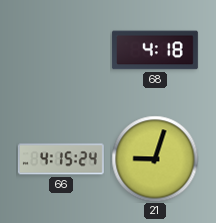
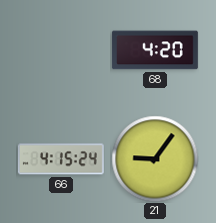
68: 4:18 -> 4:20 (155, 50)
21: 9:03 -> 9:06 (155, 159)
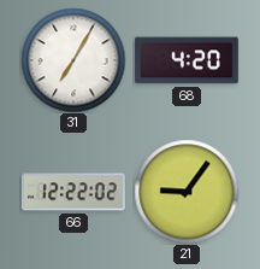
31: none -> 7:05 (73, 60)
66: 4:15 -> 12:22 (73, 192)
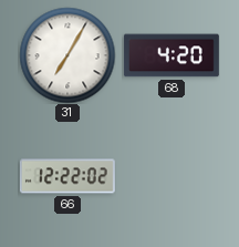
21: 9:06 -> none (187, 192)
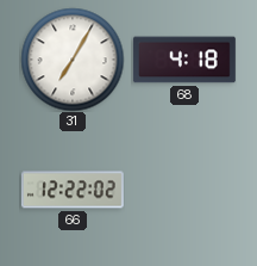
68: 4:20 -> 4:18 (184, 60)
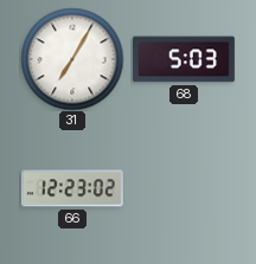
68: 4:18 -> 5:03 (184, 59)
66: 12:22 -> 12:23 (72, 188)
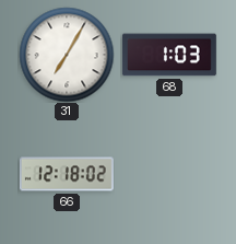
68: 5:03 -> 1:03 (169, 55)
66: 12:23 -> 12:18 (67, 174)
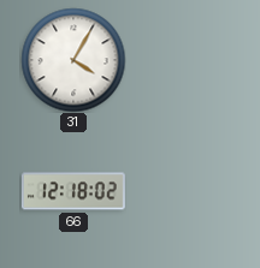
31: 7:05 -> 4:05 (73, 60)
68: 1:03 -> none (169, 55)
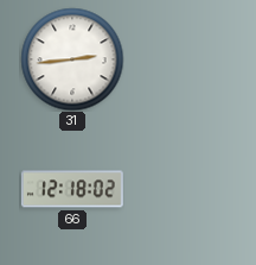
31: 4:05 -> 2:44 (72, 59)
